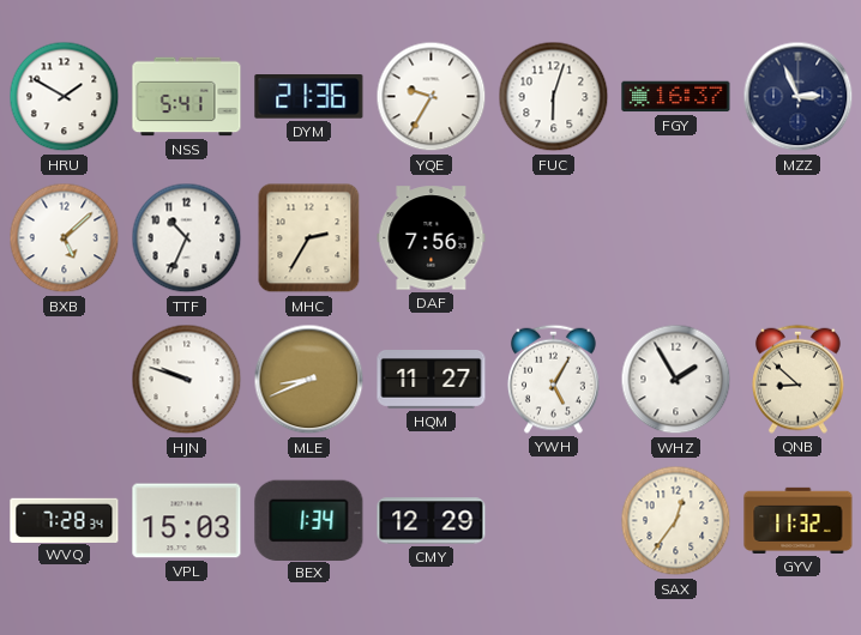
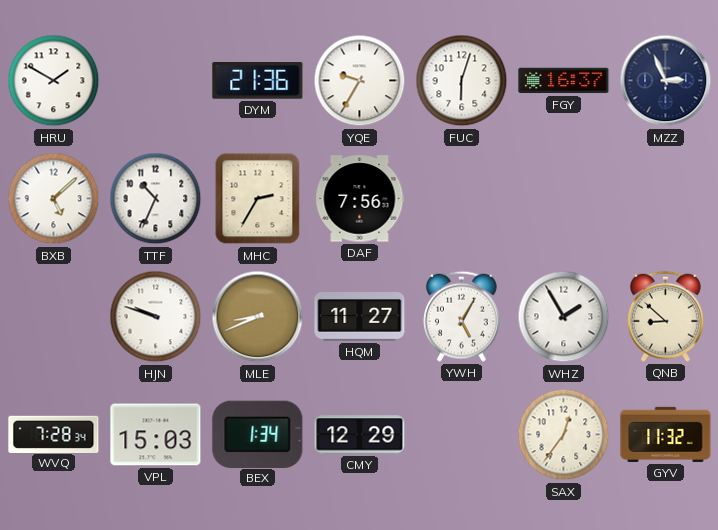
NSS: 5:41 -> none (187, 97)
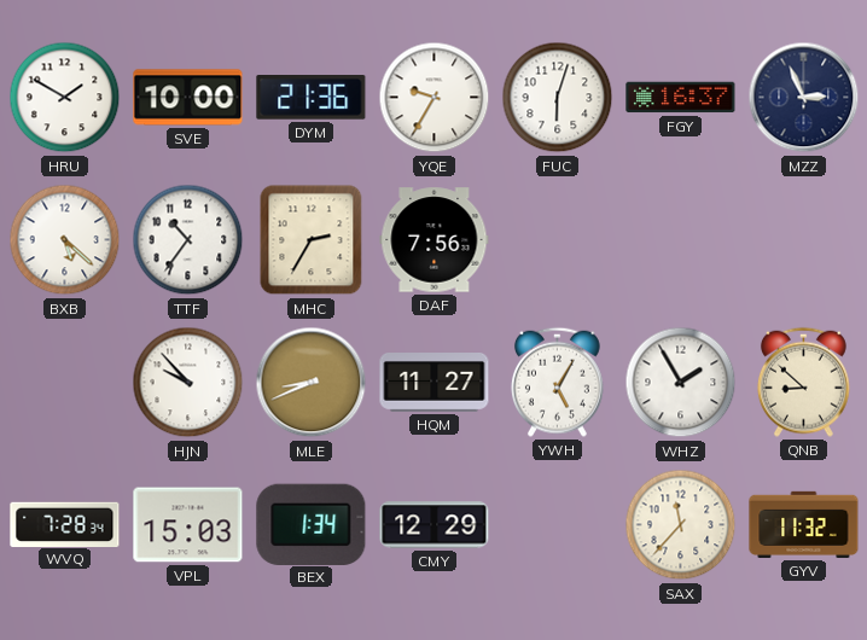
SVE: none -> 10:00 (188, 98)
BXB: 5:08 -> 5:22 (65, 240)
TTF: 10:34 -> 10:36 (188, 240)
HJN: 9:48 -> 9:53 (188, 383)
SAX: 12:36 -> 11:37 (681, 525)
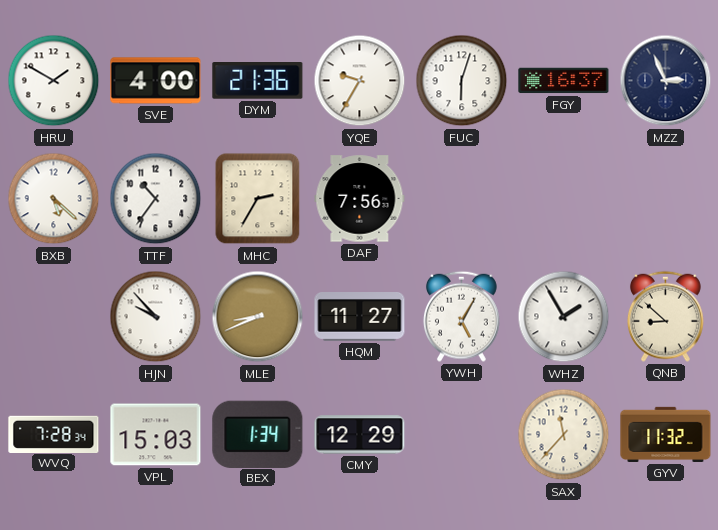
SVE: 10:00 -> 4:00 (156, 81)
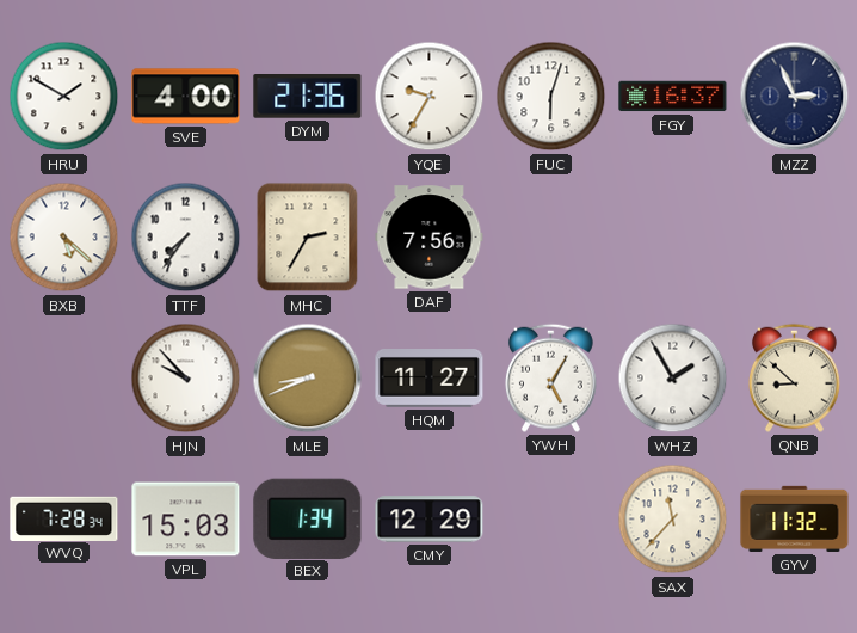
TTF: 10:36 -> 7:36 (186, 238)
